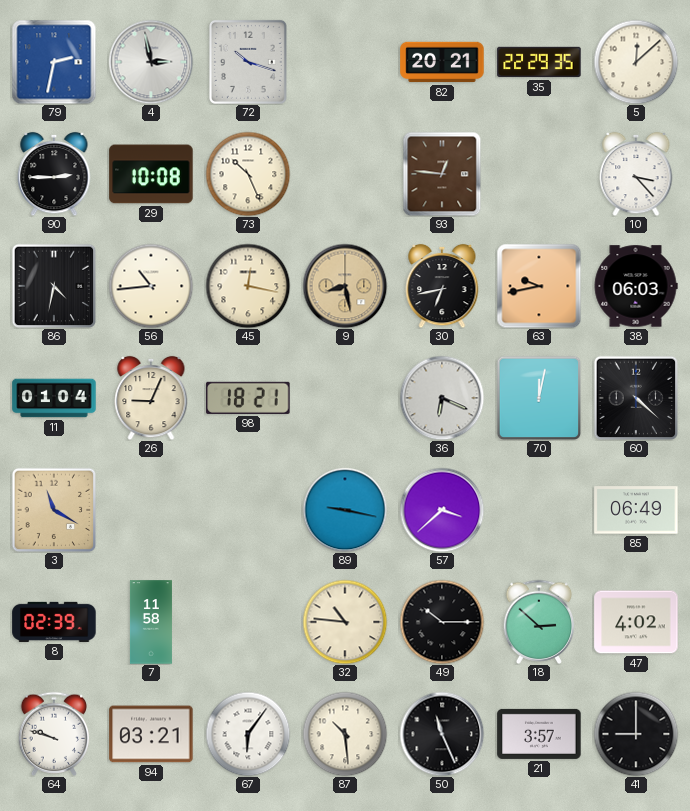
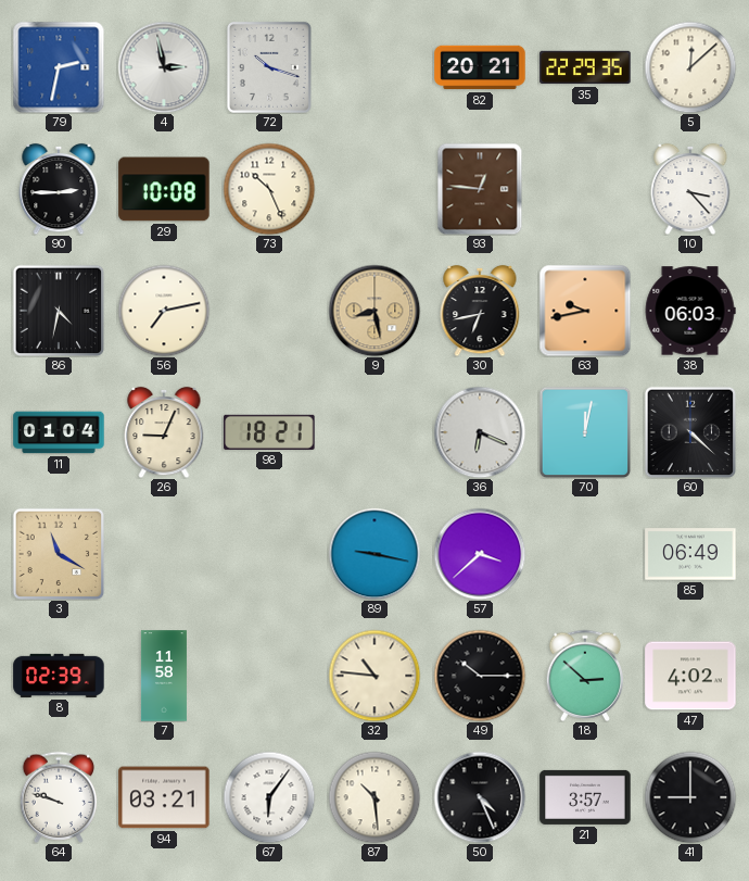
56: 10:44 -> 7:13 (164, 311)
45: 12:17 -> none (248, 286)
50: 11:26 -> 4:26 (480, 797)
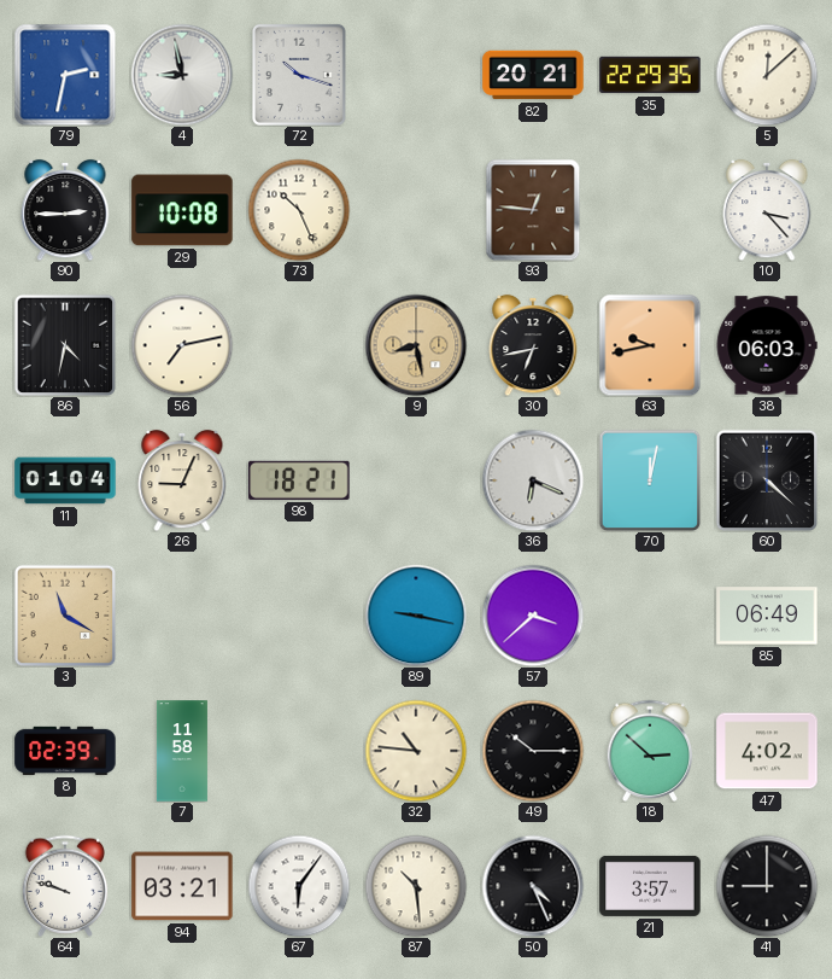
4: 2:58 -> 8:58 (182, 75)
